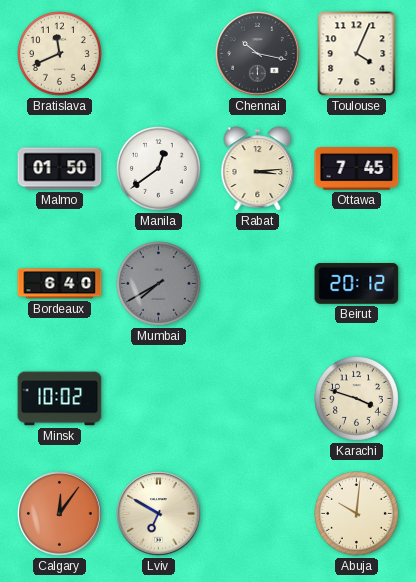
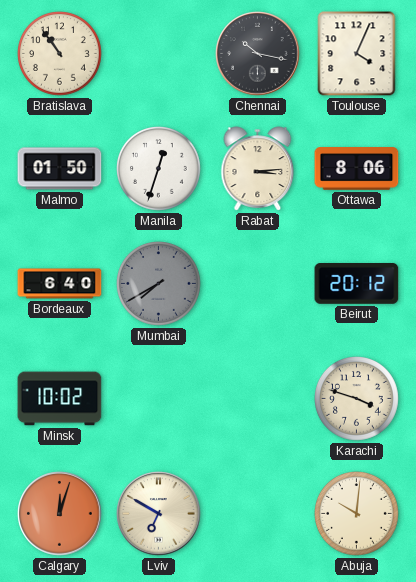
Bratislava: 11:41 -> 10:54 (60, 54)
Manila: 12:39 -> 12:33 (159, 169)
Ottawa: 7:45 -> 8:06 (357, 169)
Calgary: 12:06 -> 12:03 (60, 514)
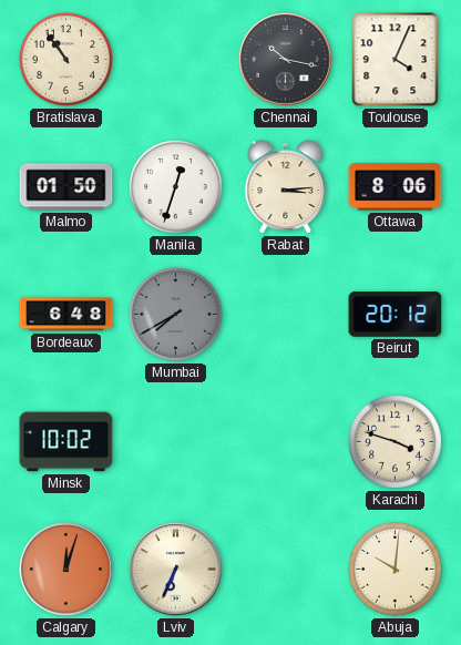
Bordeaux: 6:40 -> 6:48 (66, 315)
Lviv: 6:50 -> 6:34 (176, 570)
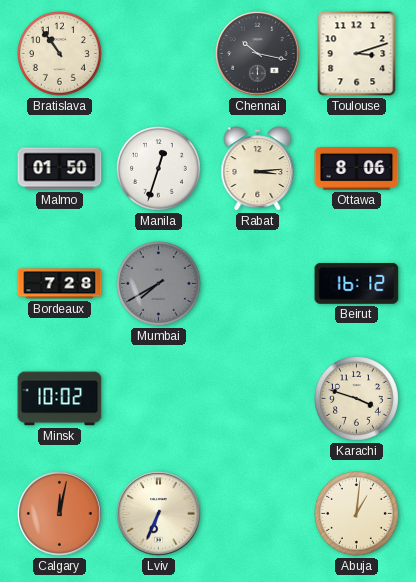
Toulouse: 4:04 -> 3:12 (357, 54)
Bordeaux: 6:48 -> 7:28 (60, 284)
Beirut: 20:12 -> 16:12 (357, 284)
Calgary: 12:03 -> 12:02 (60, 514)
Abuja: 10:01 -> 1:01 (357, 514)
